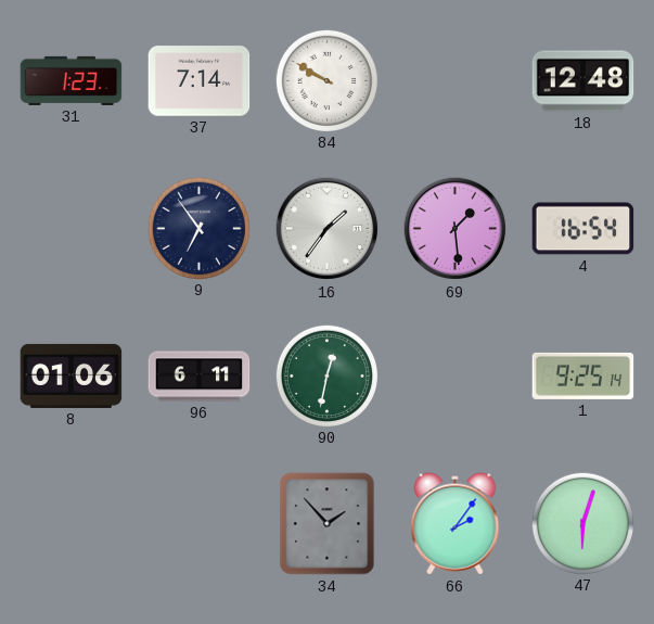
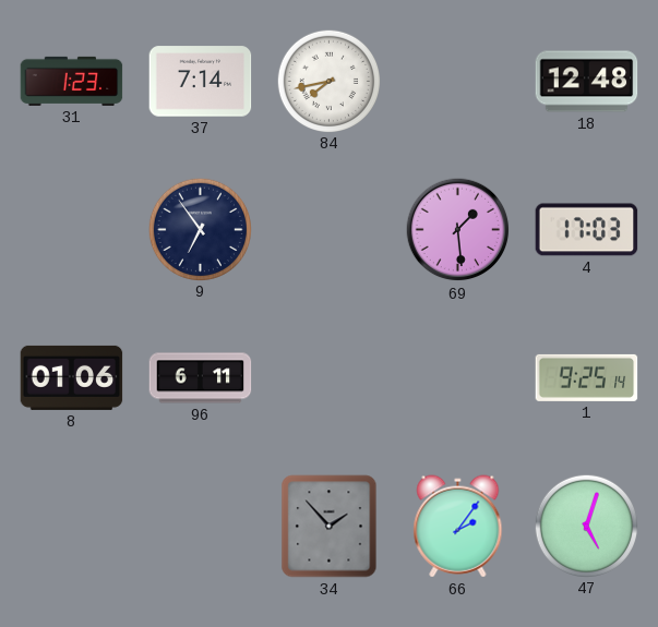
84: 9:50 -> 7:43 (328, 81)
16: 1:36 -> none (328, 229)
4: 16:54 -> 17:03 (587, 230)
90: 12:32 -> none (326, 375)
47: 6:03 -> 5:03 (586, 526)
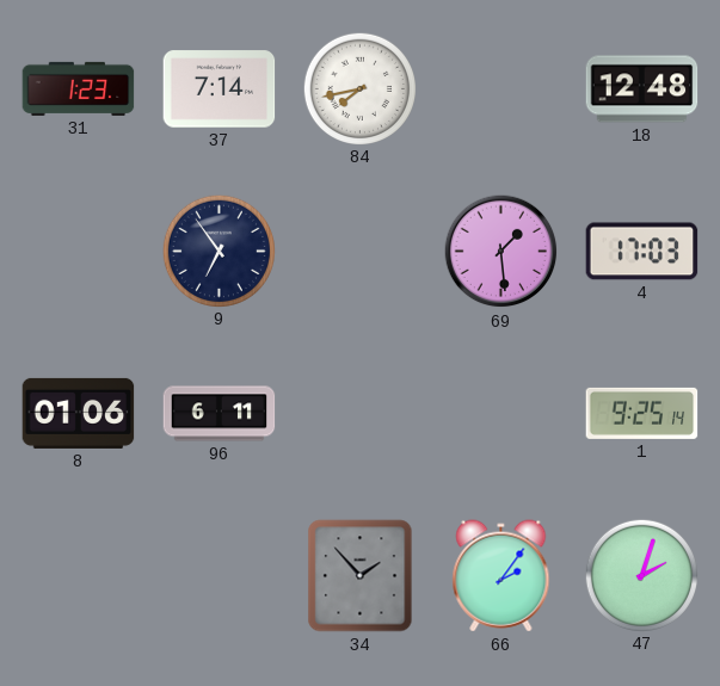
47: 5:03 -> 2:03 (641, 575)
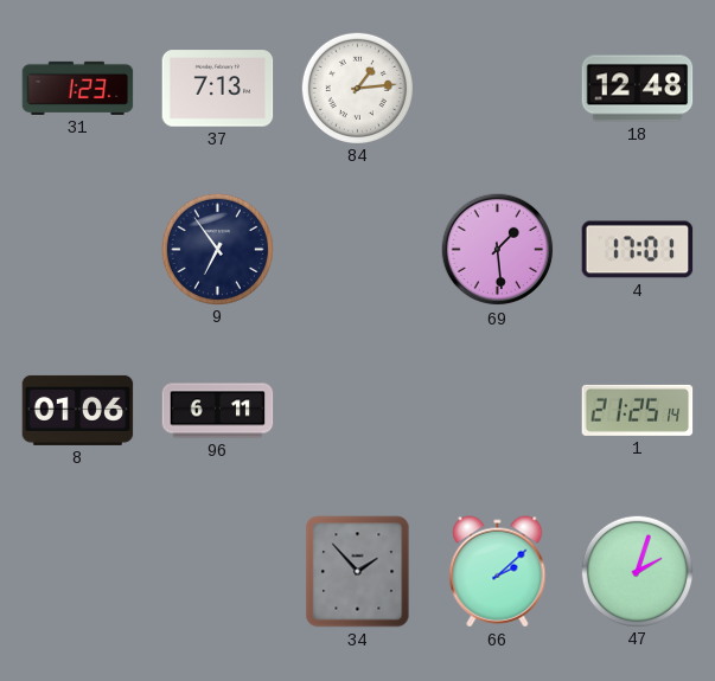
37: 7:14 -> 7:13 (218, 89)
84: 7:43 -> 1:14 (357, 88)
4: 17:03 -> 17:01 (638, 250)
1: 9:25 -> 21:25 (638, 410)
66: 2:06 -> 2:08 (498, 572)
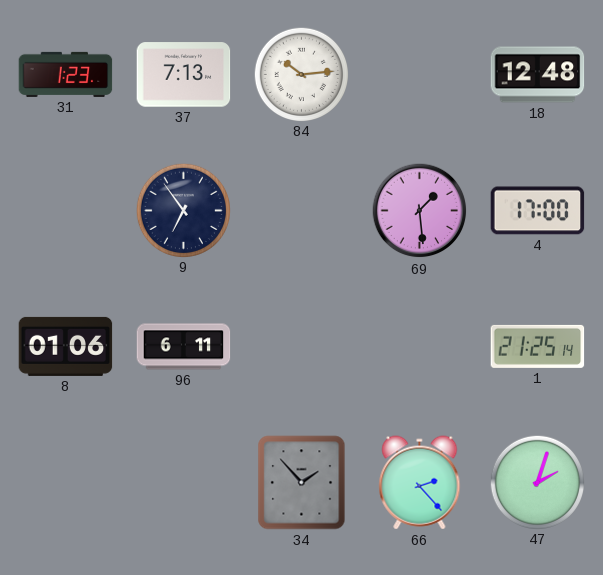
84: 1:14 -> 10:14 (301, 74)
4: 17:01 -> 17:00 (538, 211)
66: 2:08 -> 2:23 (420, 483)
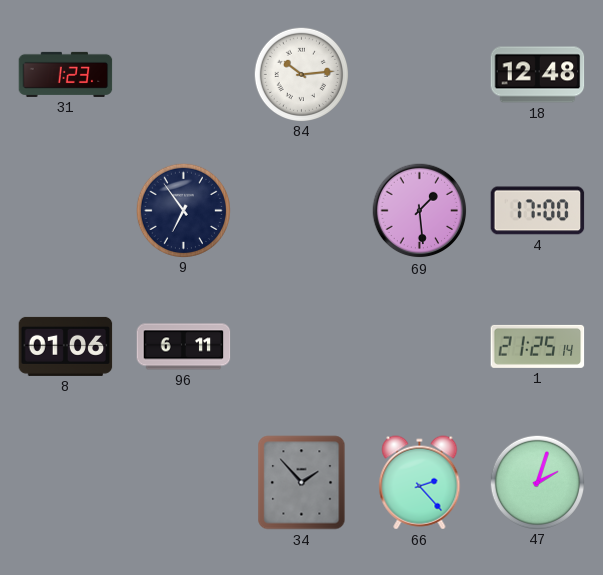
37: 7:13 -> none (184, 75)
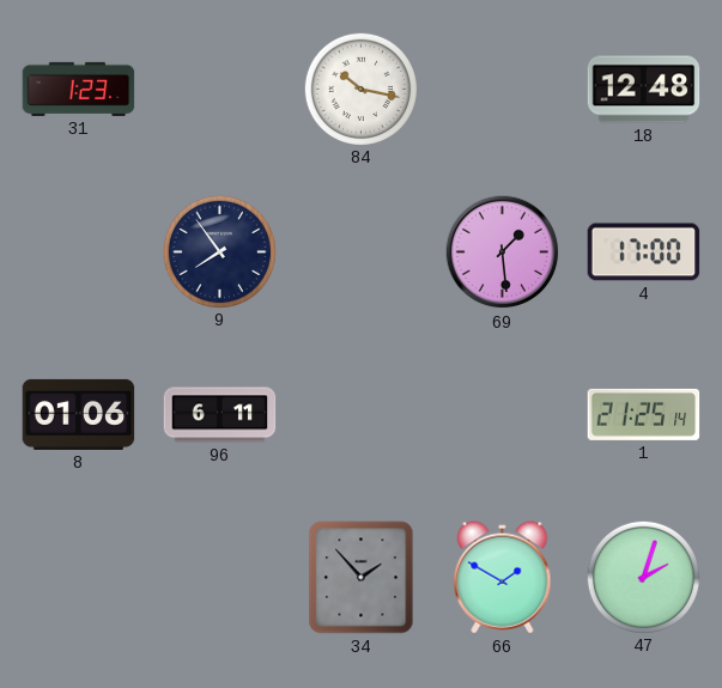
84: 10:14 -> 10:17 (360, 89)
9: 6:54 -> 7:54 (219, 251)
66: 2:23 -> 1:50 (503, 578)
